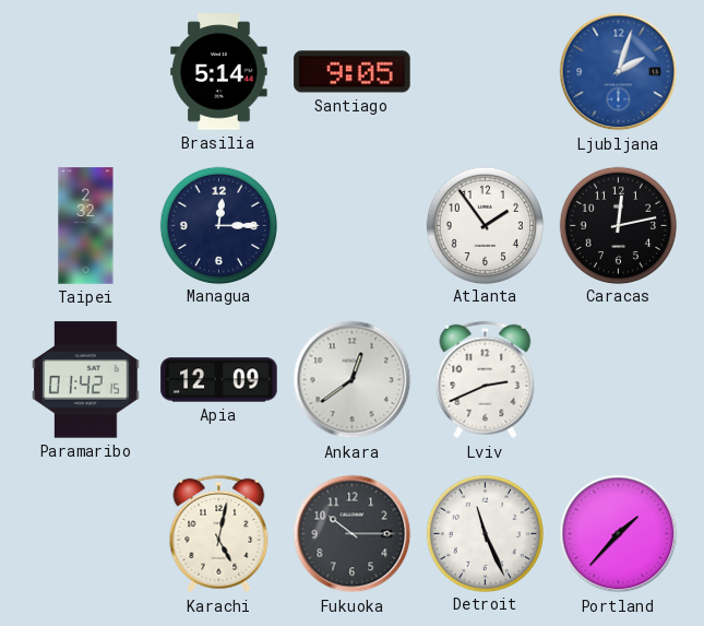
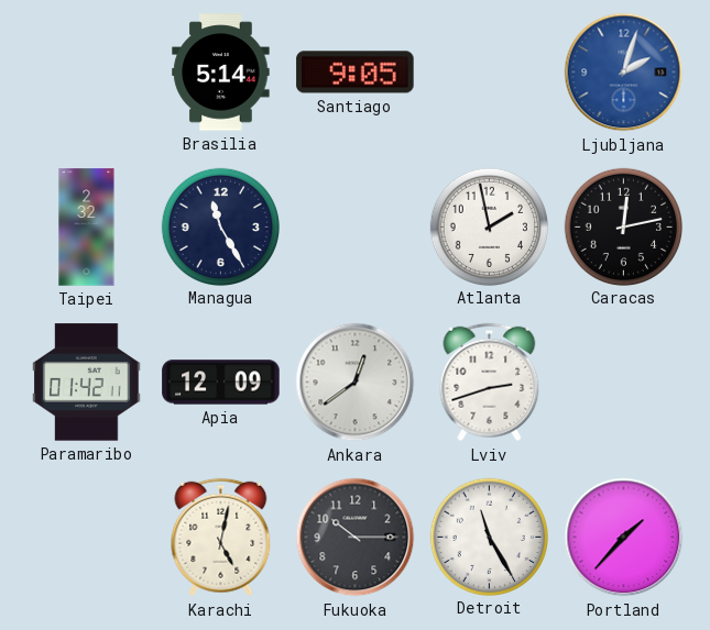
Managua: 12:15 -> 11:25 (220, 226)
Atlanta: 1:54 -> 1:58 (489, 226)
Paramaribo: 01:42:15 -> 01:42:11 (87, 383)
Lviv: 2:41 -> 2:42 (490, 383)
Detroit: 11:26 -> 11:25 (489, 537)
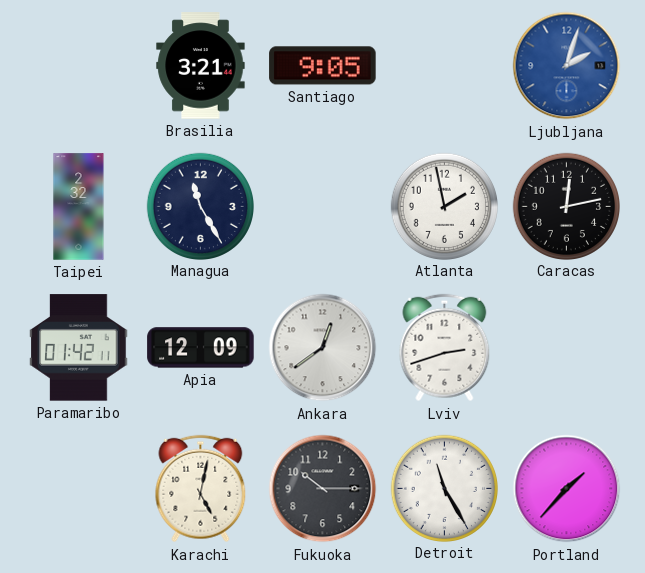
Brasilia: 5:14 -> 3:21 (201, 66)
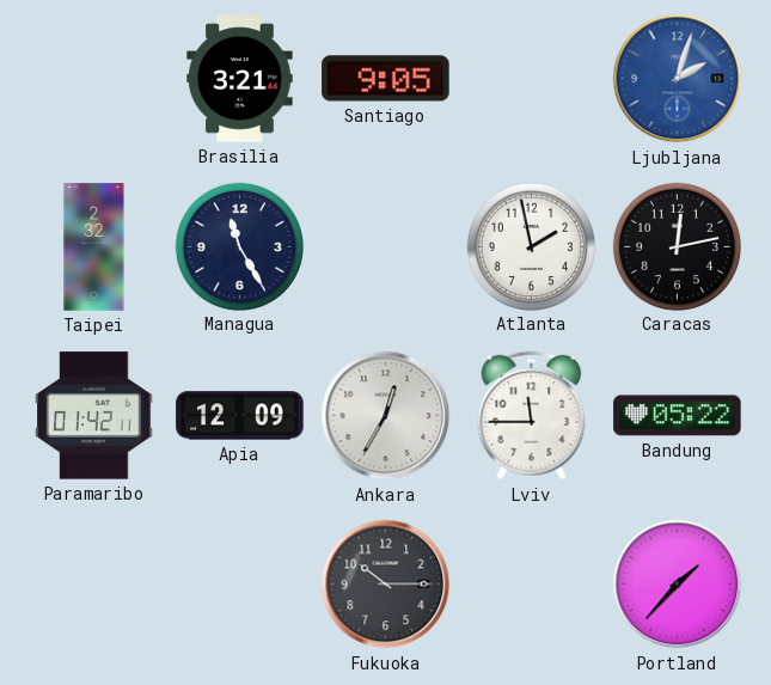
Ankara: 12:39 -> 12:35 (386, 416)
Lviv: 2:42 -> 11:45 (532, 416)
Bandung: none -> 05:22 (678, 416)
Karachi: 5:02 -> none (201, 489)
Detroit: 11:25 -> none (444, 488)
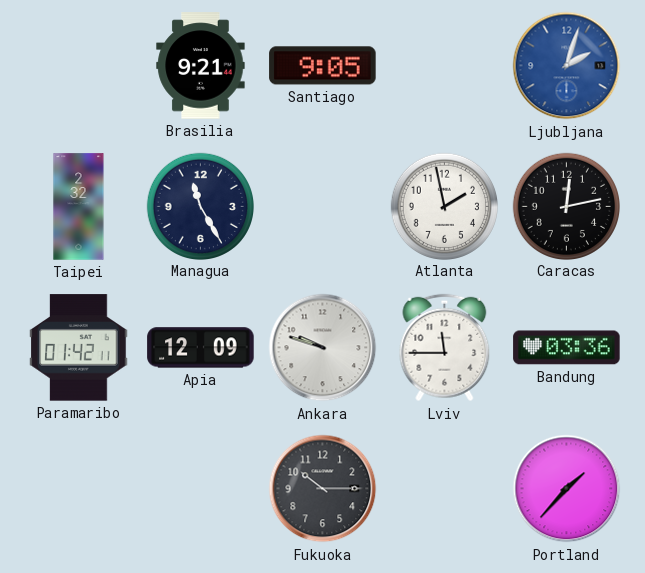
Brasilia: 3:21 -> 9:21 (201, 66)
Ankara: 12:35 -> 9:48 (323, 348)
Bandung: 05:22 -> 03:36 (567, 348)
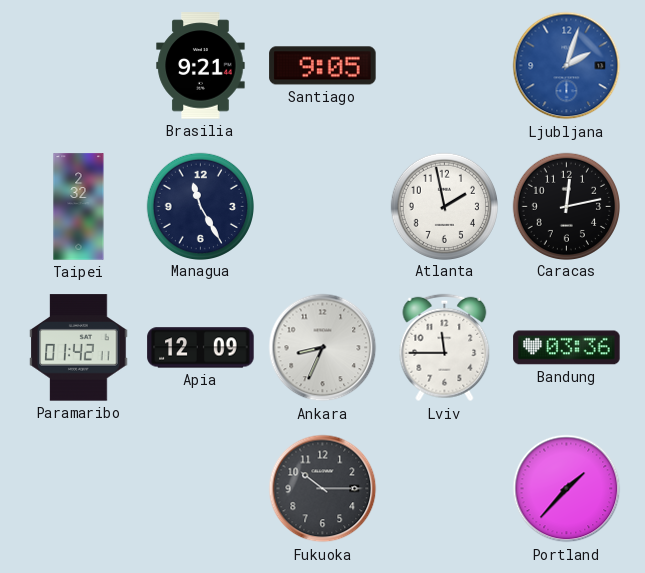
Ankara: 9:48 -> 8:34 (323, 348)
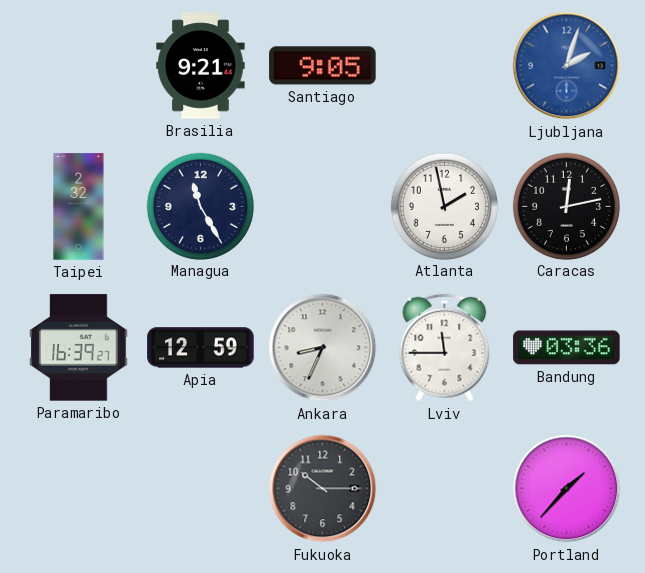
Paramaribo: 01:42 -> 16:39 (79, 348)
Apia: 12:09 -> 12:59 (201, 348)
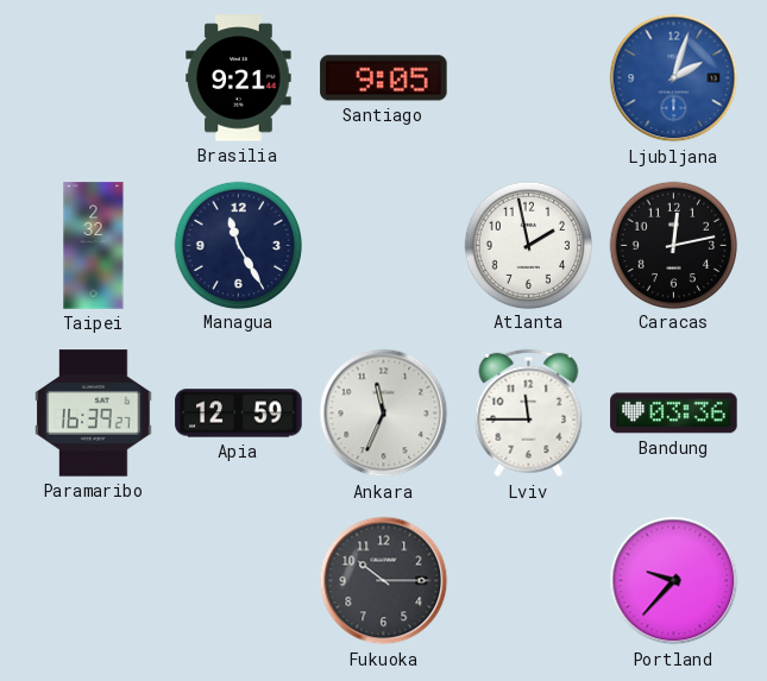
Ankara: 8:34 -> 11:34 (384, 414)
Portland: 1:37 -> 9:37 (674, 581)
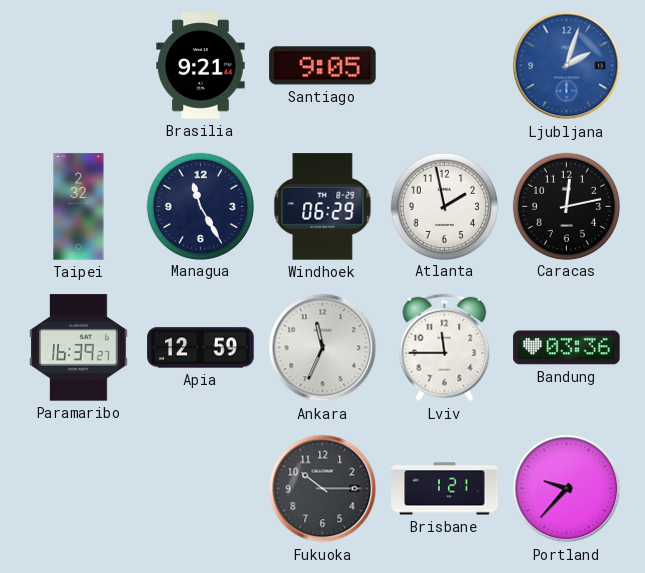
Windhoek: none -> 06:29 (323, 207)
Brisbane: none -> 1:21 (445, 489)
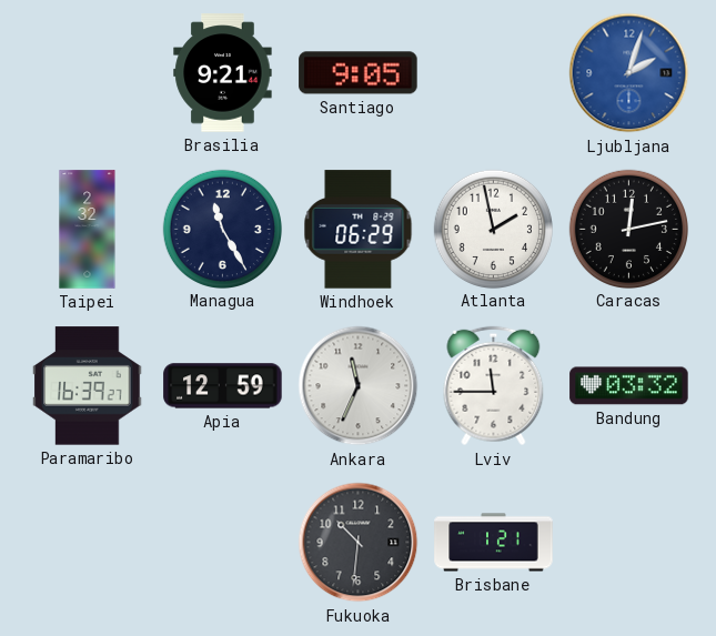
Bandung: 03:36 -> 03:32 (629, 386)
Fukuoka: 10:15 -> 10:31 (359, 543)
Portland: 9:37 -> none (567, 489)
